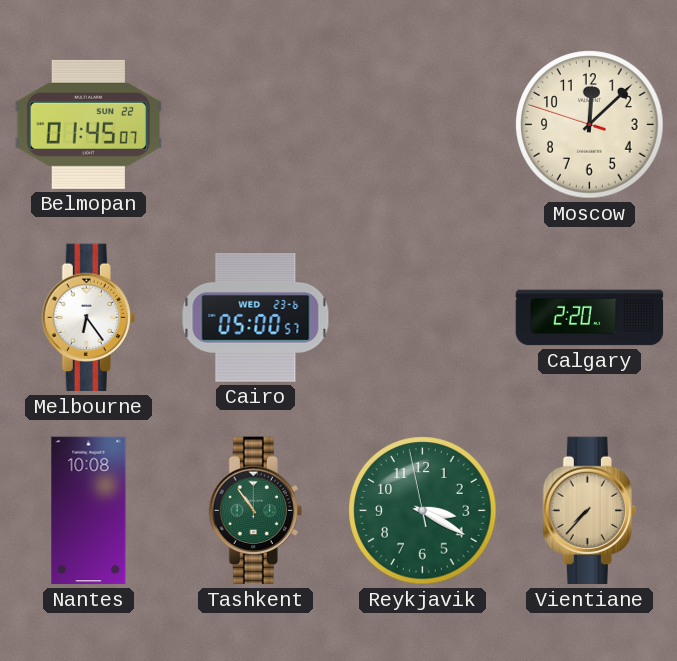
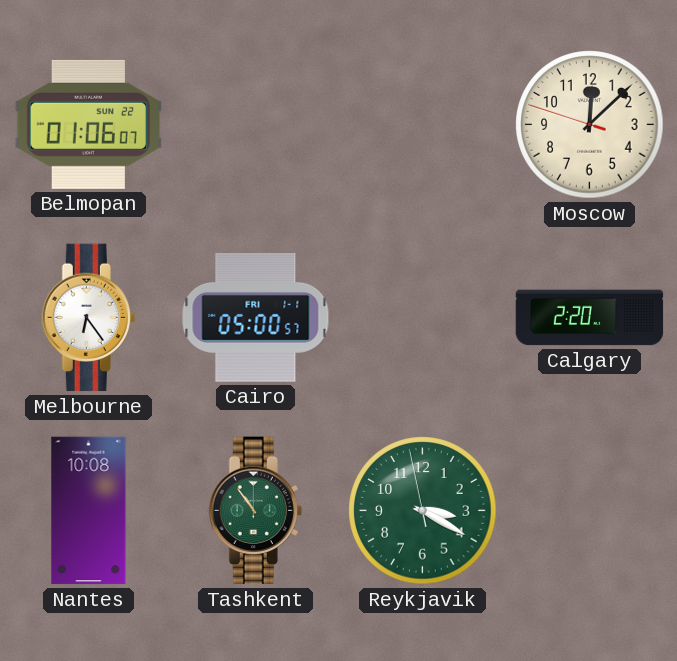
Belmopan: 01:45 -> 01:06 (89, 124)
Cairo date: WED 23-6 -> FRI 1-1 (256, 317)
Vientiane: 7:37 -> none (589, 511)
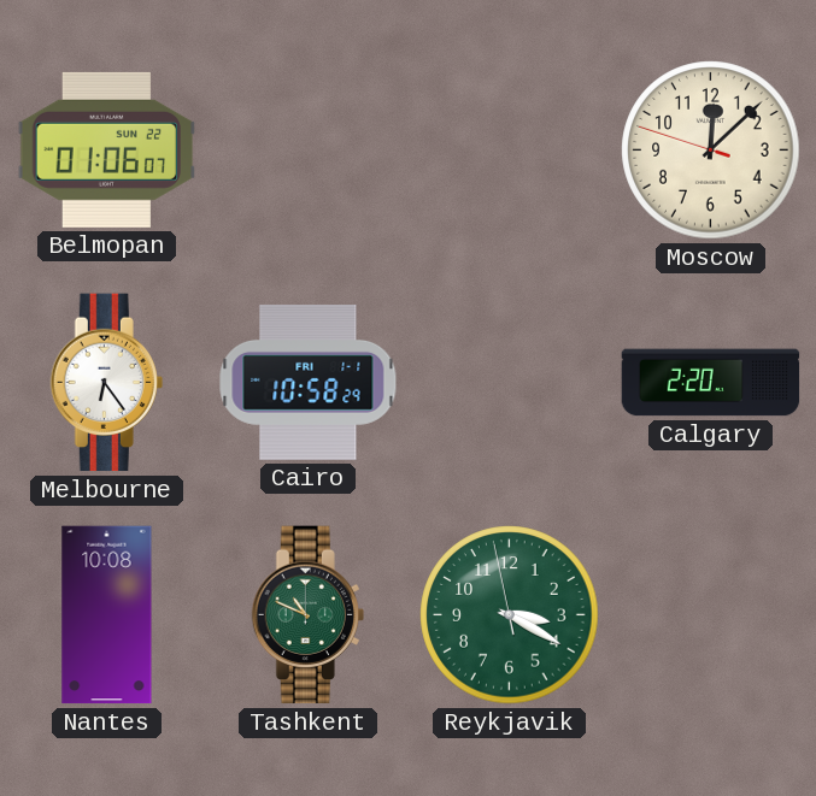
Cairo: 05:00 -> 10:58 (309, 382)
Tashkent: 10:54 -> 10:49 (307, 615)
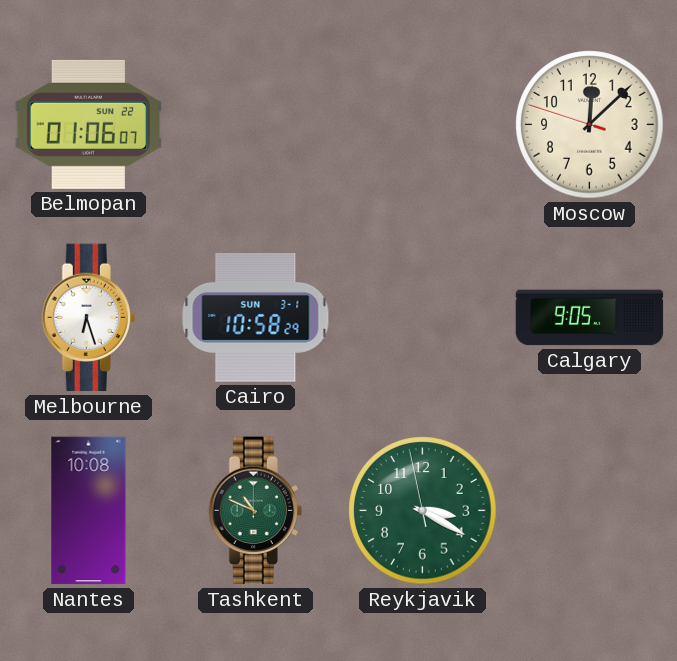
Melbourne: 6:24 -> 6:27 (88, 318)
Cairo date: FRI 1-1 -> SUN 3-1 (256, 317)
Calgary: 2:20 -> 9:05 (590, 318)
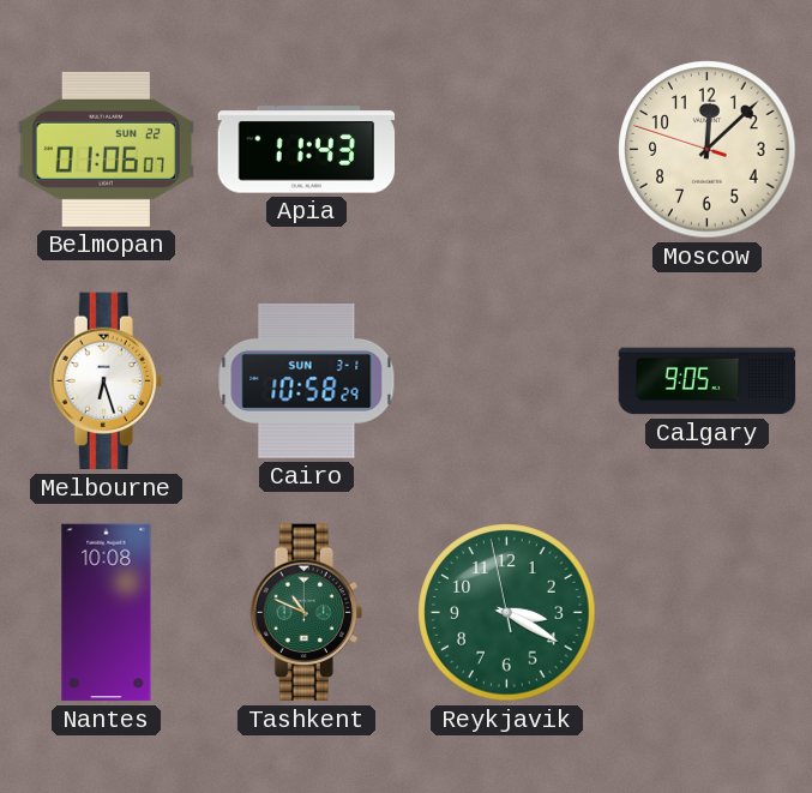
Apia: none -> 11:43 (307, 150)
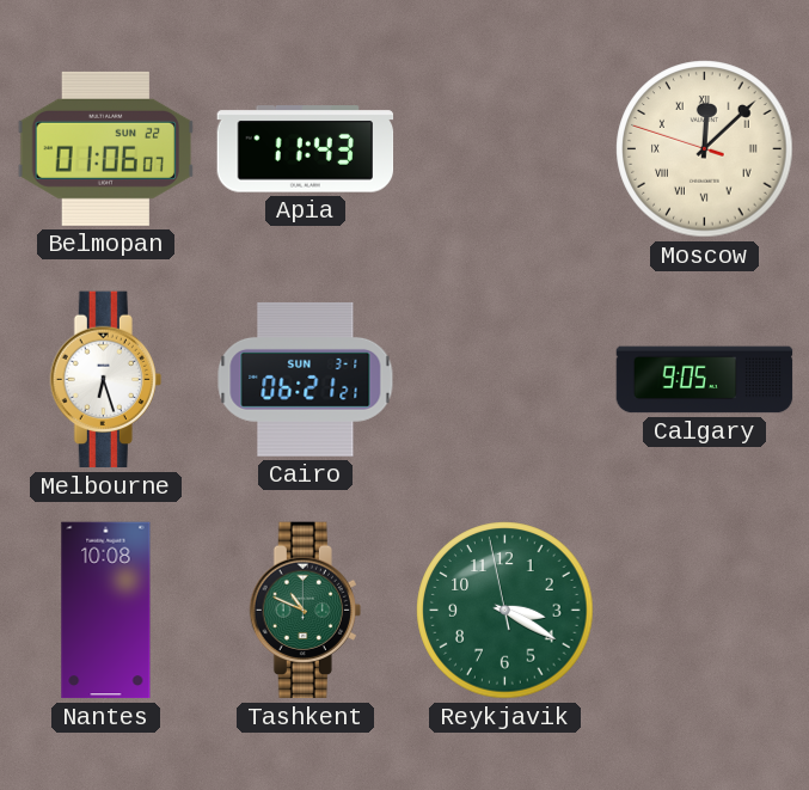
Moscow numerals: Arabic -> Roman (705, 149)
Cairo: 10:58 -> 06:21 (306, 379)
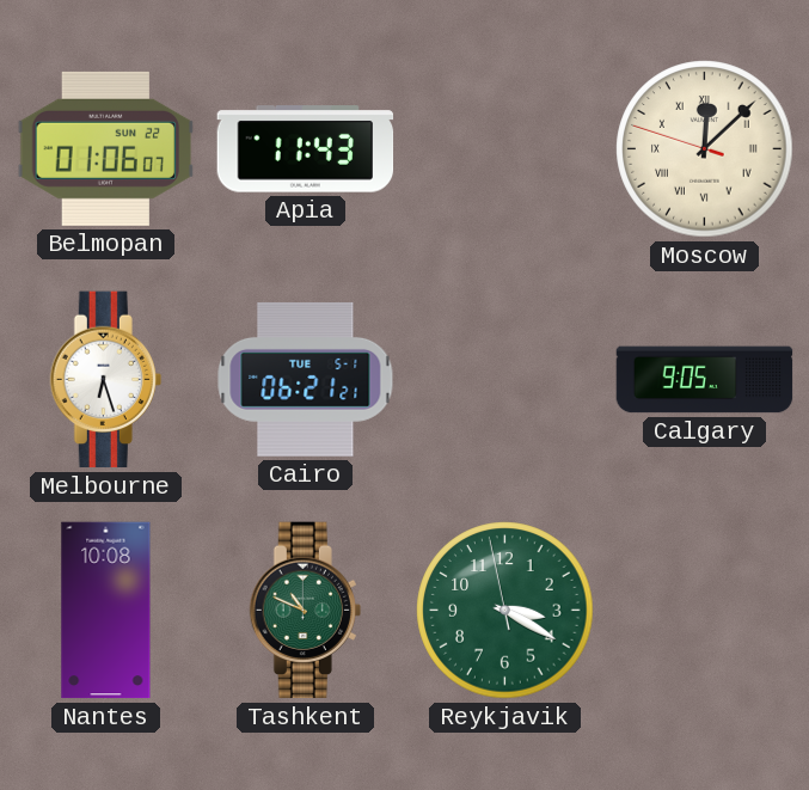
Cairo date: SUN 3-1 -> TUE 5-1 (306, 379)
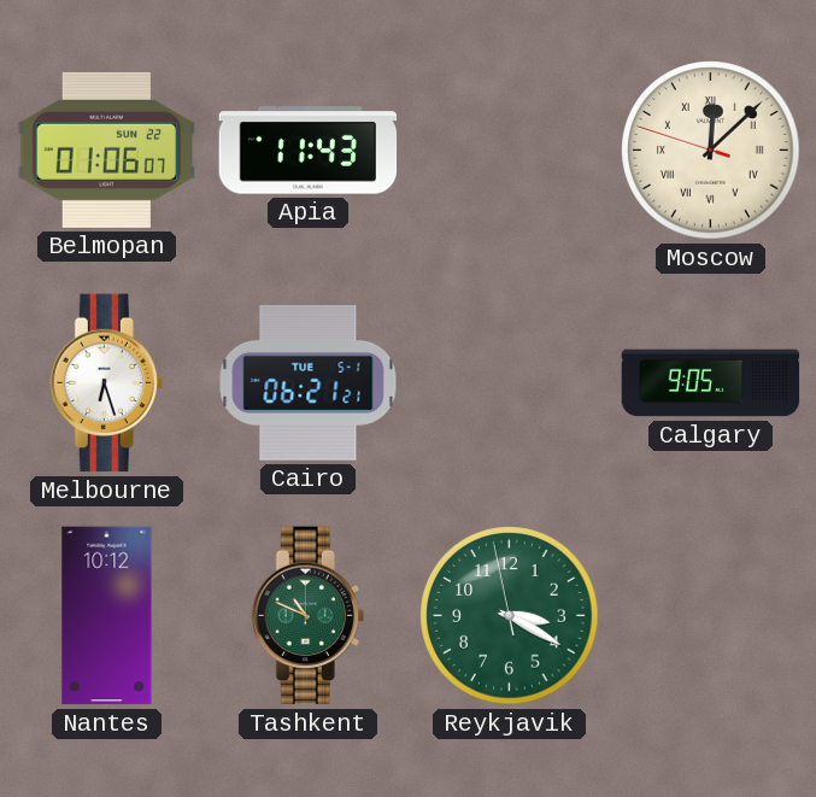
Nantes: 10:08 -> 10:12 (107, 616)
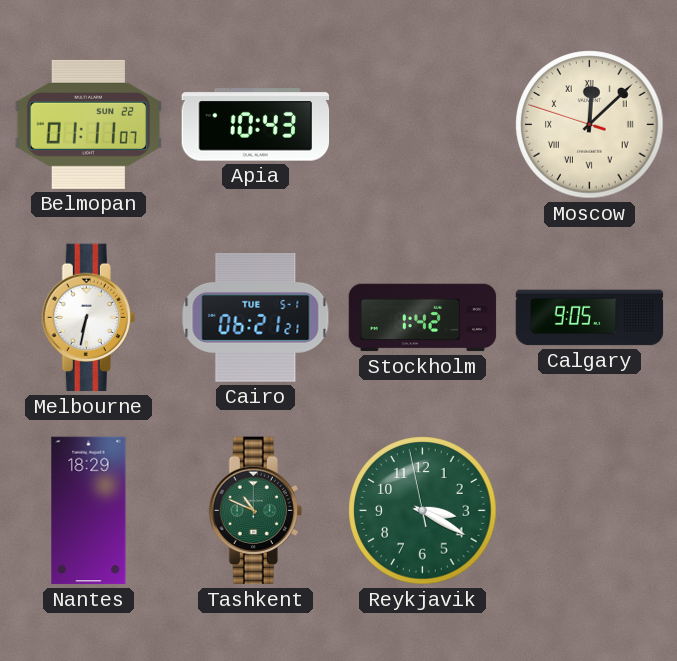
Belmopan: 01:06 -> 01:11 (89, 124)
Apia: 11:43 -> 10:43 (256, 125)
Melbourne: 6:27 -> 6:32 (88, 318)
Stockholm: none -> 1:42 (423, 318)
Nantes: 10:12 -> 18:29 (89, 511)
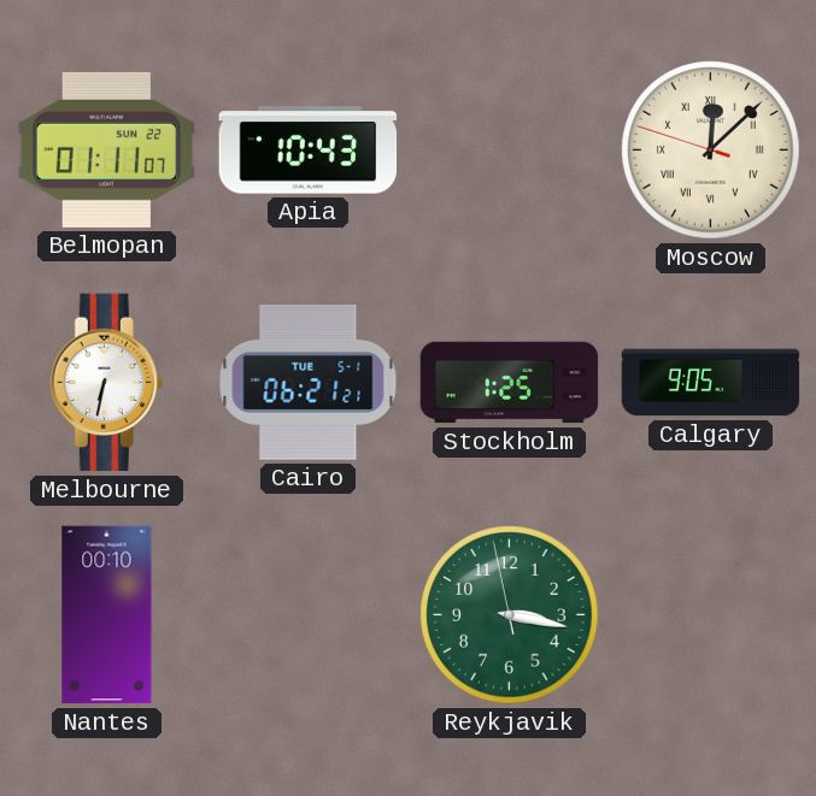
Stockholm: 1:42 -> 1:25 (510, 383)
Nantes: 18:29 -> 00:10 (107, 615)
Tashkent: 10:49 -> none (255, 511)
Reykjavik: 3:19 -> 3:16 (510, 615)
